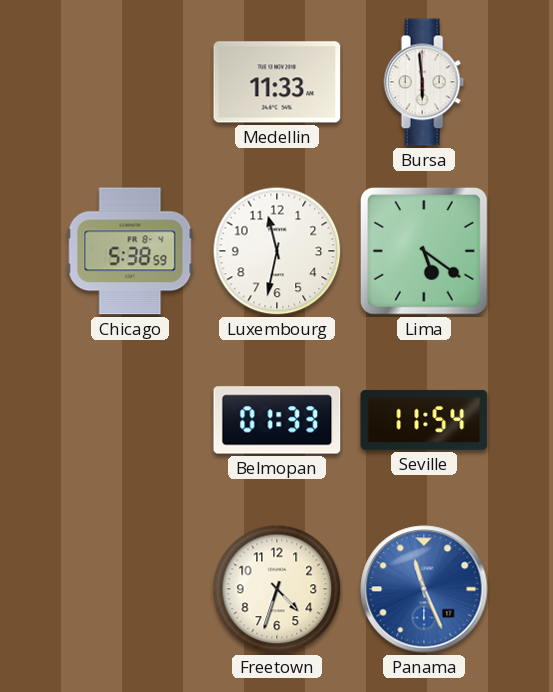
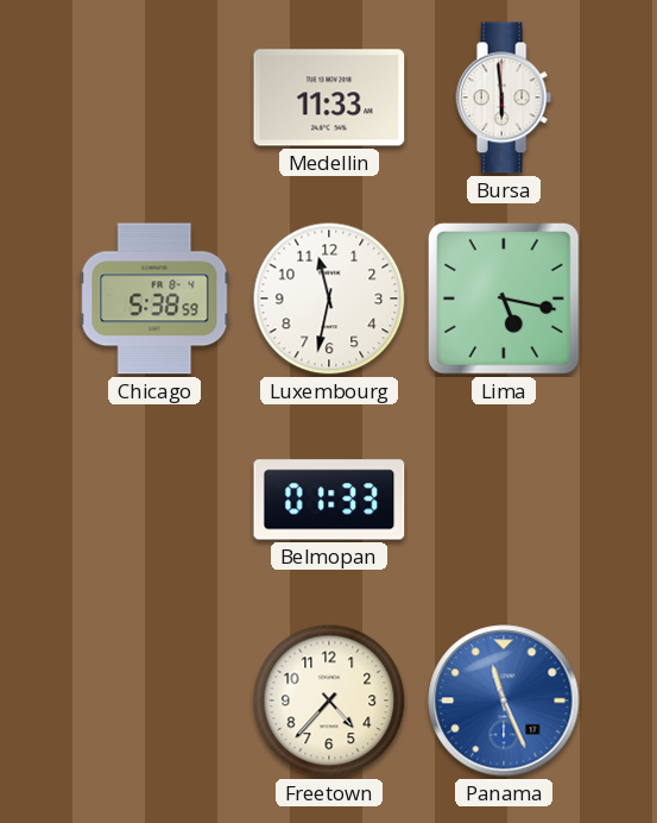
Lima: 5:21 -> 5:17 (504, 299)
Seville: 11:54 -> none (424, 420)
Freetown: 4:33 -> 4:37 (329, 701)
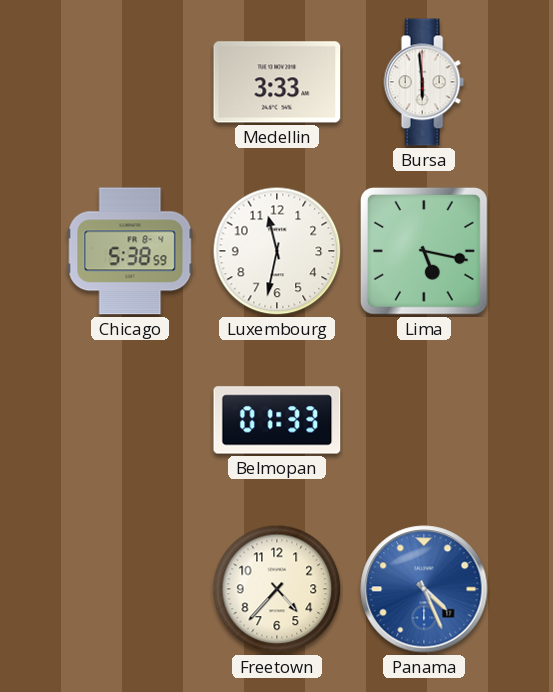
Medellin: 11:33 -> 3:33 (277, 82)
Panama: 11:26 -> 4:26 (424, 589)
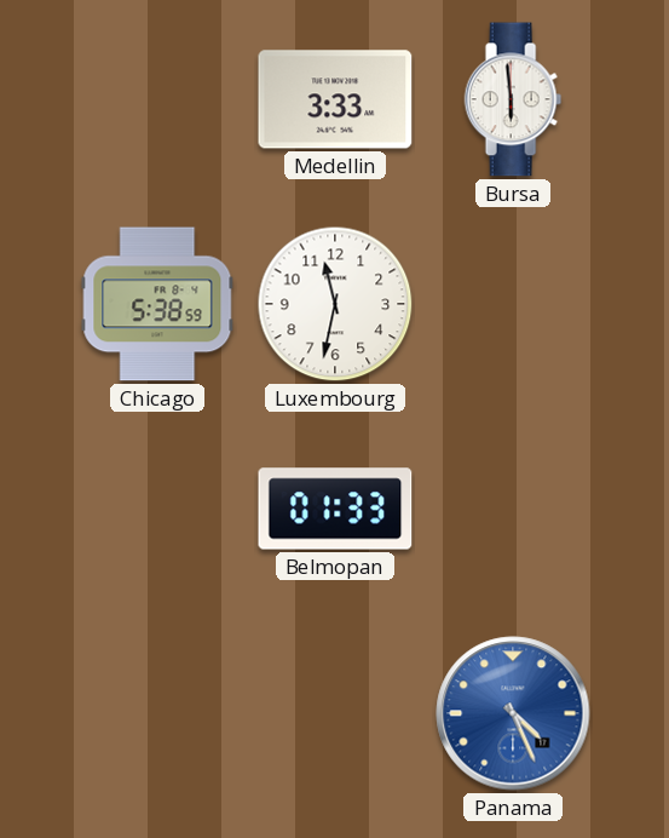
Lima: 5:17 -> none (424, 251)
Freetown: 4:37 -> none (277, 589)
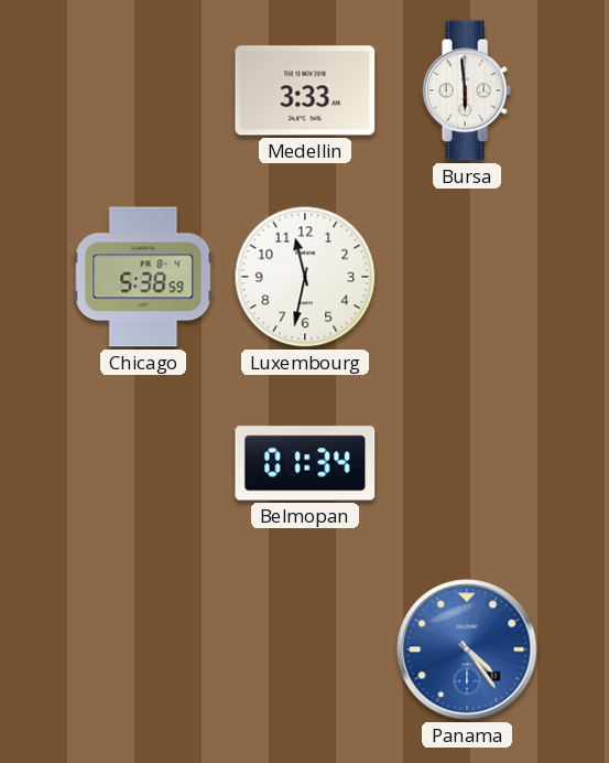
Belmopan: 01:33 -> 01:34 (305, 463)
Panama: 4:26 -> 4:24 (467, 649)
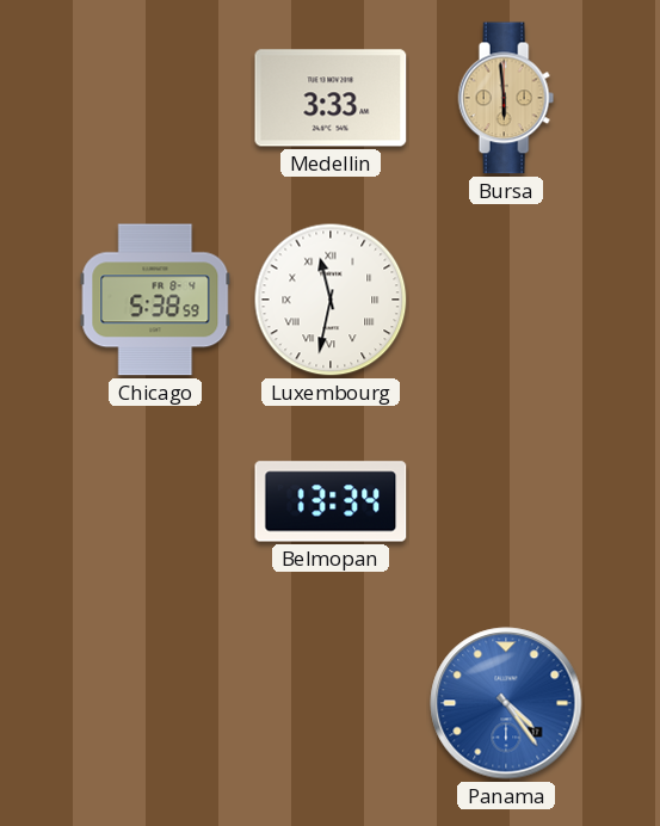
Bursa dial: white -> champagne (506, 98)
Luxembourg numerals: Arabic -> Roman (331, 300)
Belmopan: 01:34 -> 13:34 (331, 501)
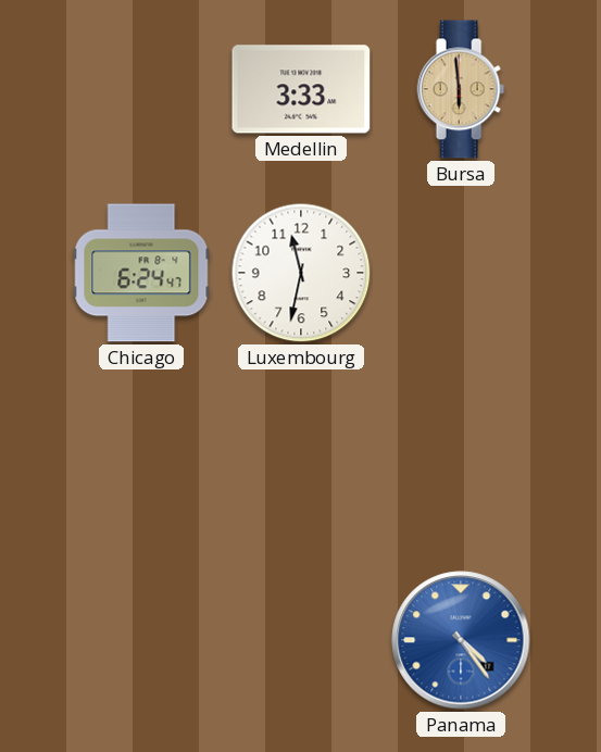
Chicago: 5:38 -> 6:24 (141, 273)
Luxembourg numerals: Roman -> Arabic (301, 273)
Belmopan: 13:34 -> none (331, 501)
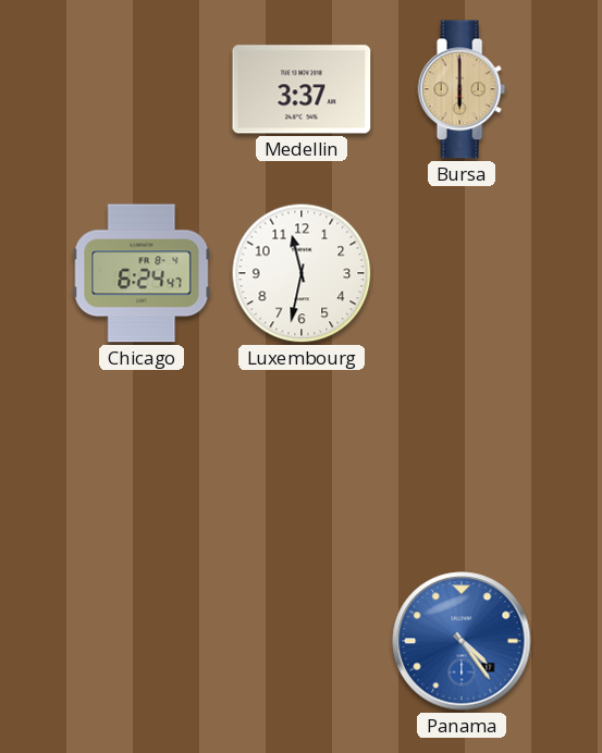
Medellin: 3:33 -> 3:37 (302, 89)
Bursa: 5:59 -> 6:00 (462, 89)
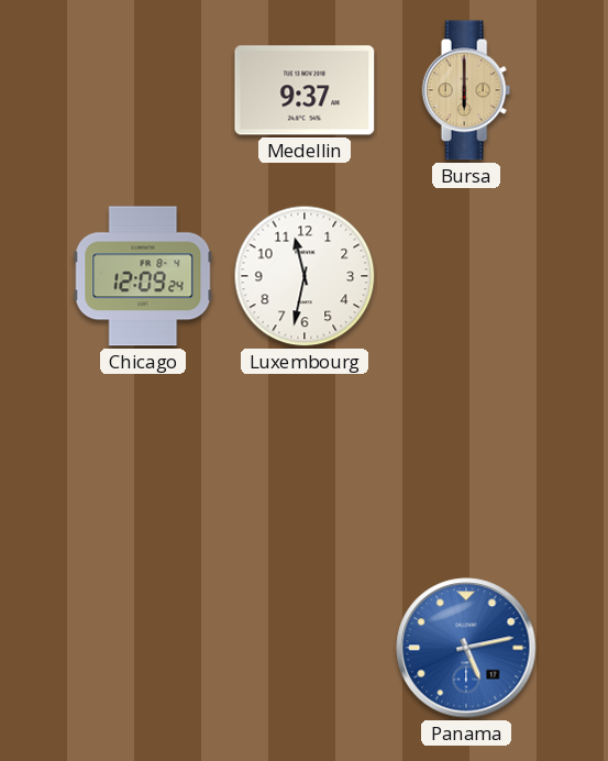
Medellin: 3:37 -> 9:37 (305, 90)
Chicago: 6:24 -> 12:09 (143, 276)
Panama: 4:24 -> 5:13 (466, 648)
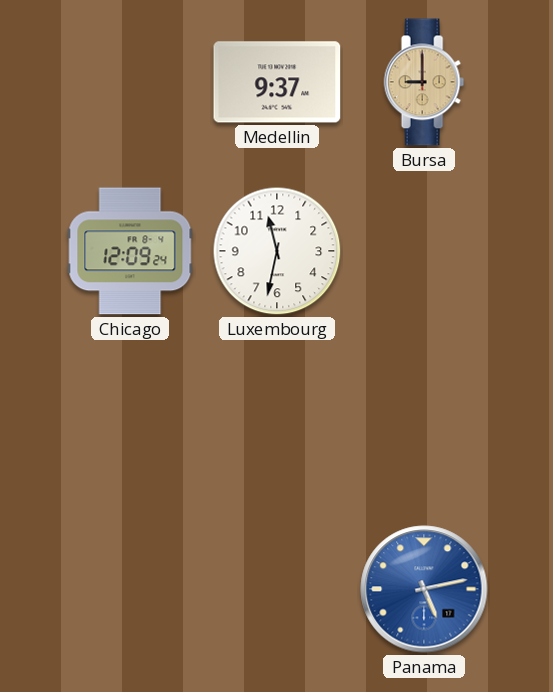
Bursa: 6:00 -> 9:00 (424, 82)
